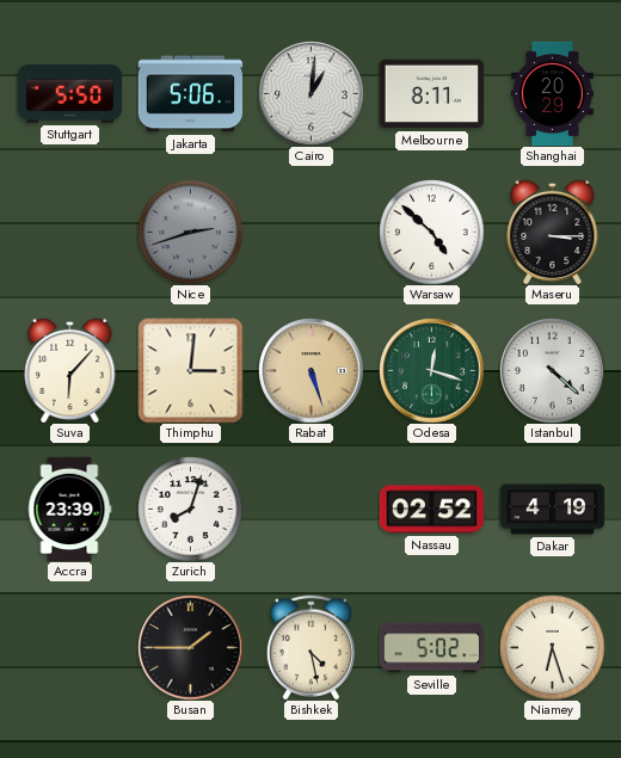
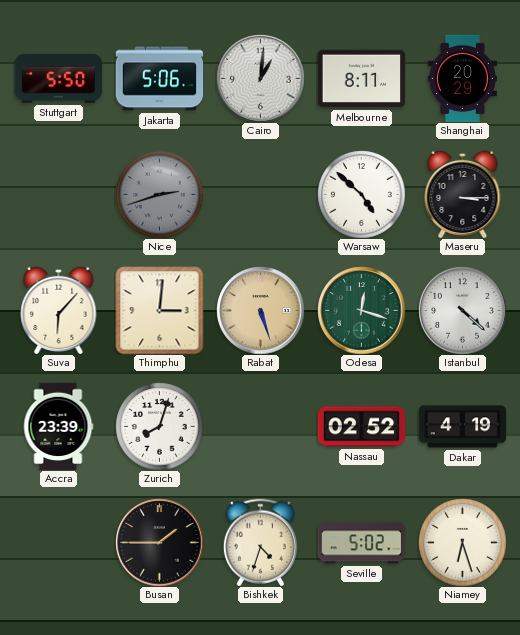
Bishkek: 4:28 -> 4:33 (260, 542)
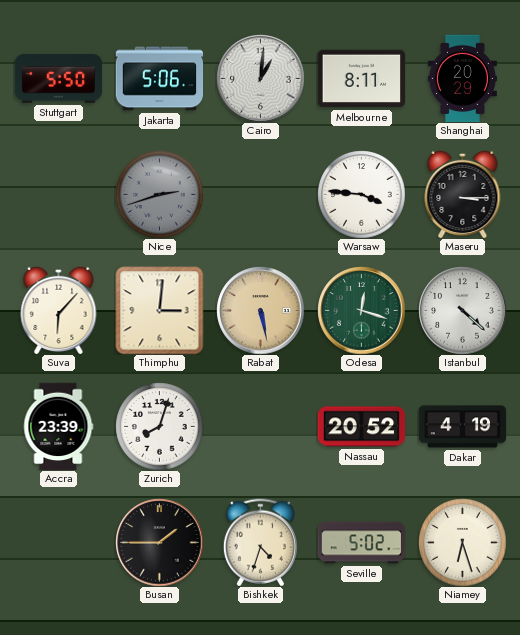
Warsaw: 4:52 -> 3:46 (361, 194)
Rabat: 5:27 -> 5:28 (260, 310)
Nassau: 02:52 -> 20:52 (361, 427)
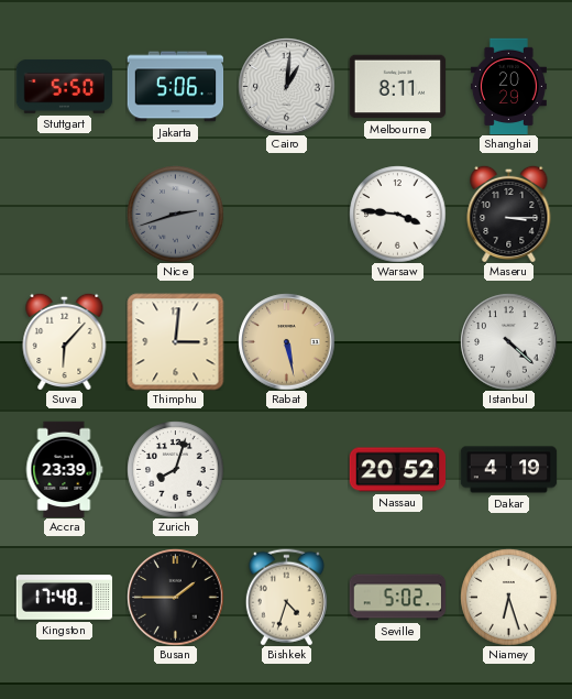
Odesa: 12:18 -> none (361, 310)
Kingston: none -> 17:48 (64, 598)
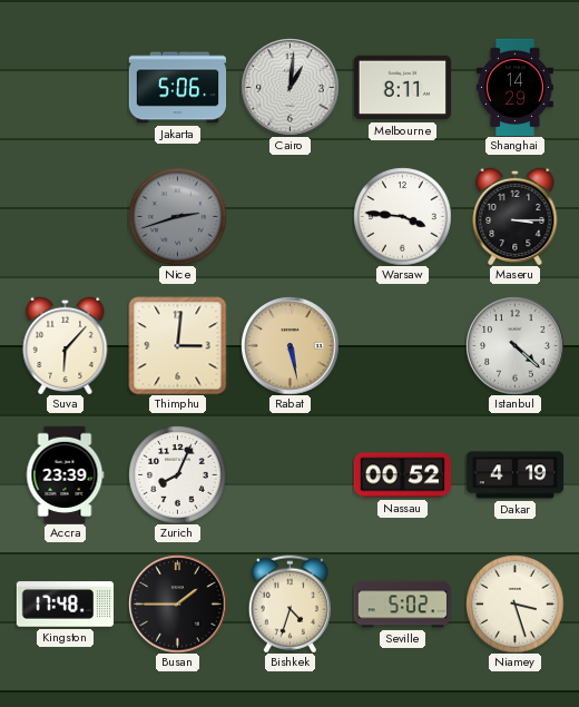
Stuttgart: 5:50 -> none (64, 86)
Shanghai: 20:29 -> 14:29 (514, 87)
Zurich: 8:03 -> 8:04 (177, 474)
Nassau: 20:52 -> 00:52 (402, 475)
Niamey: 6:27 -> 3:27 (514, 603)
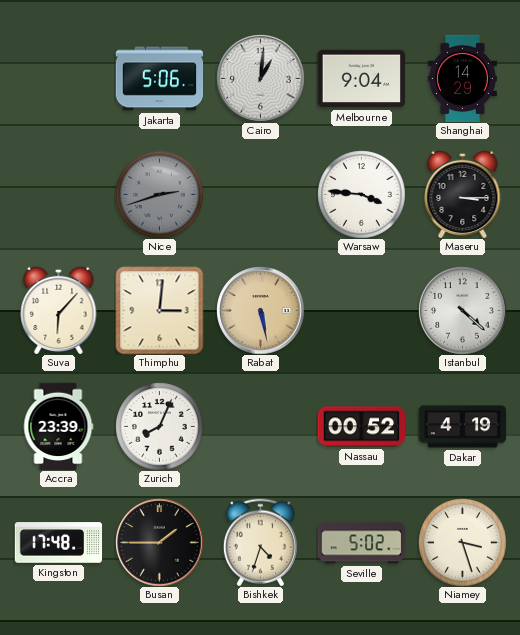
Melbourne: 8:11 -> 9:04 (361, 79)
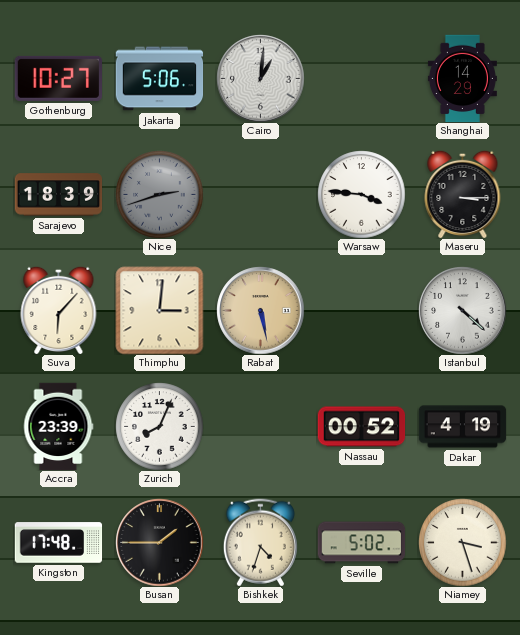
Gothenburg: none -> 10:27 (58, 78)
Melbourne: 9:04 -> none (361, 79)
Sarajevo: none -> 18:39 (58, 195)
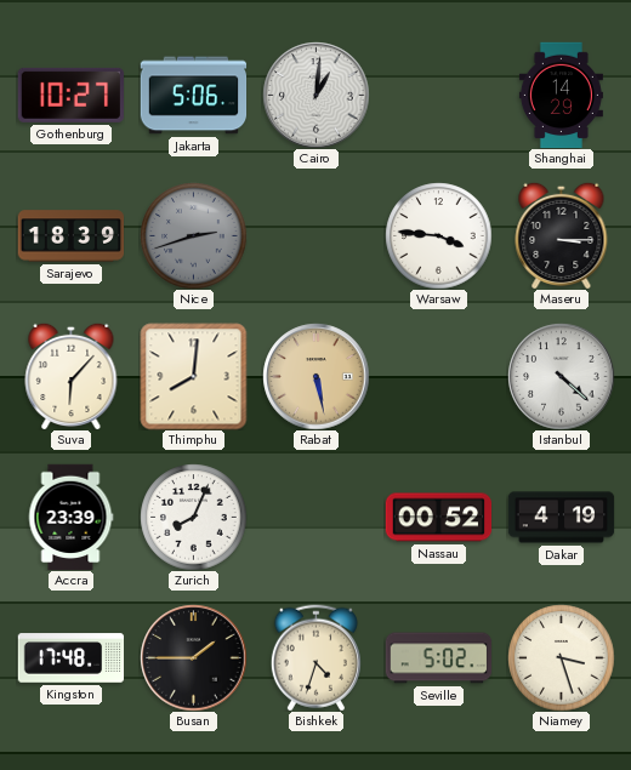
Thimphu: 3:01 -> 8:01 (193, 376)
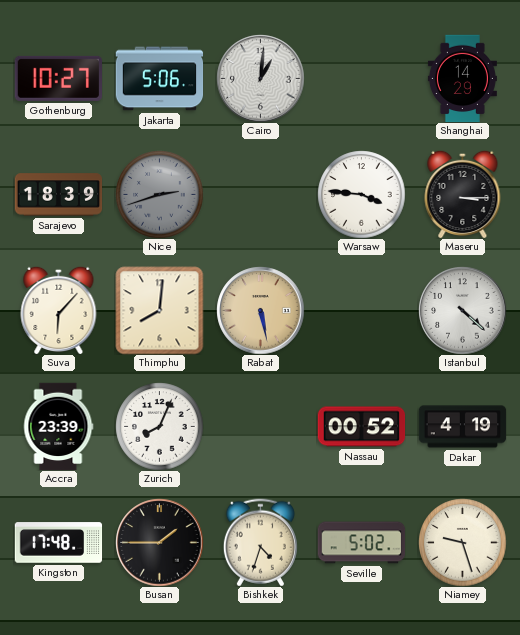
Niamey: 3:27 -> 9:27 (462, 542)
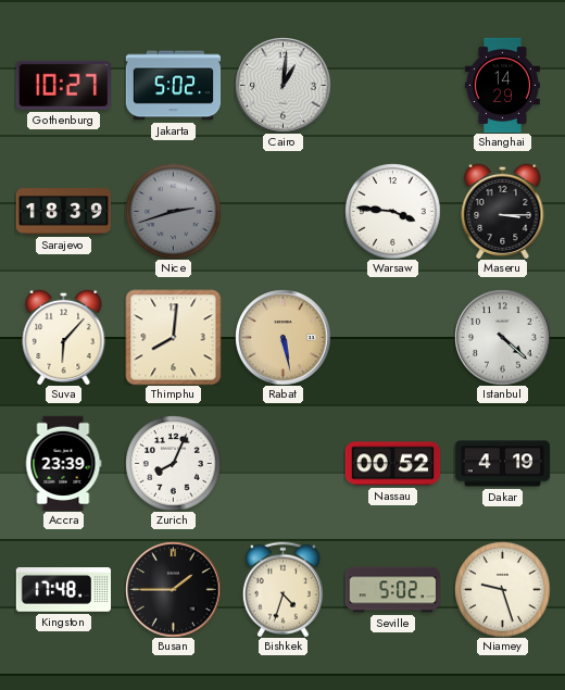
Jakarta: 5:06 -> 5:02 (173, 86)
